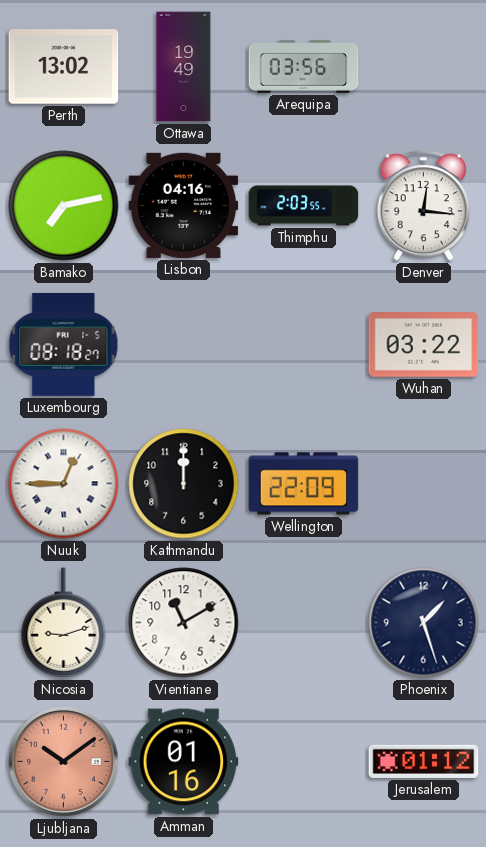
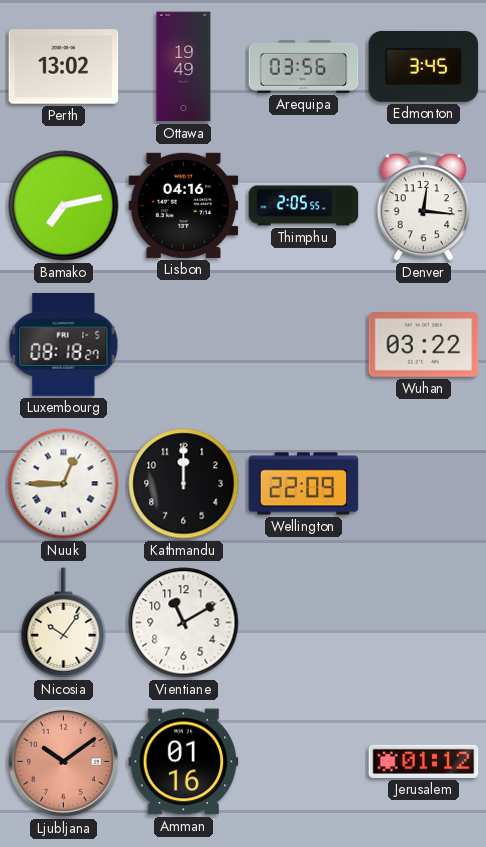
Edmonton: none -> 3:45 (424, 66)
Thimphu: 2:03 -> 2:05 (304, 206)
Nicosia: 9:12 -> 10:06 (64, 623)
Phoenix: 1:27 -> none (424, 623)
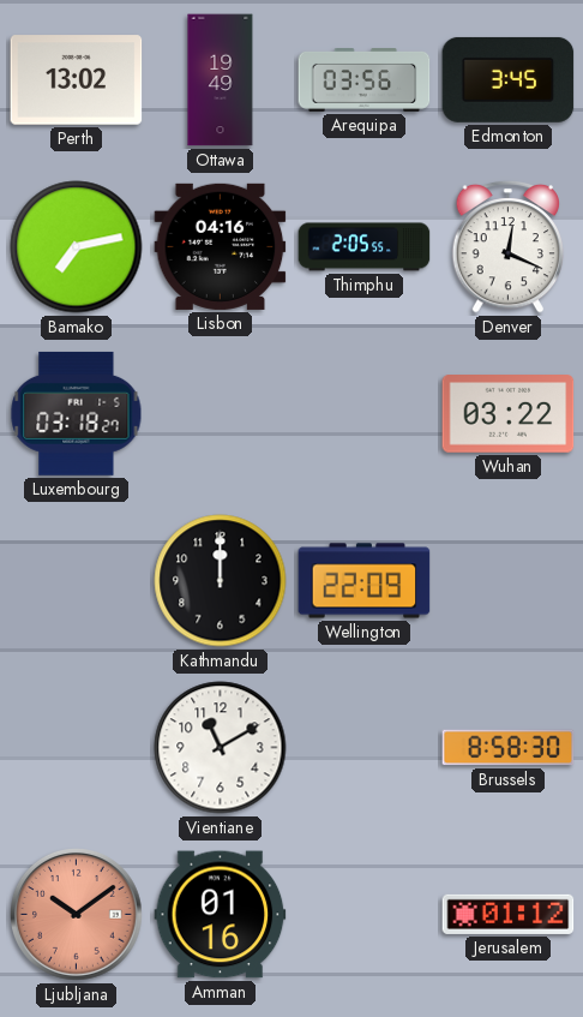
Denver: 12:16 -> 12:19 (509, 246)
Luxembourg: 08:18 -> 03:18 (77, 413)
Nuuk: 12:45 -> none (64, 484)
Nicosia: 10:06 -> none (64, 623)
Brussels: none -> 8:58 (509, 748)
